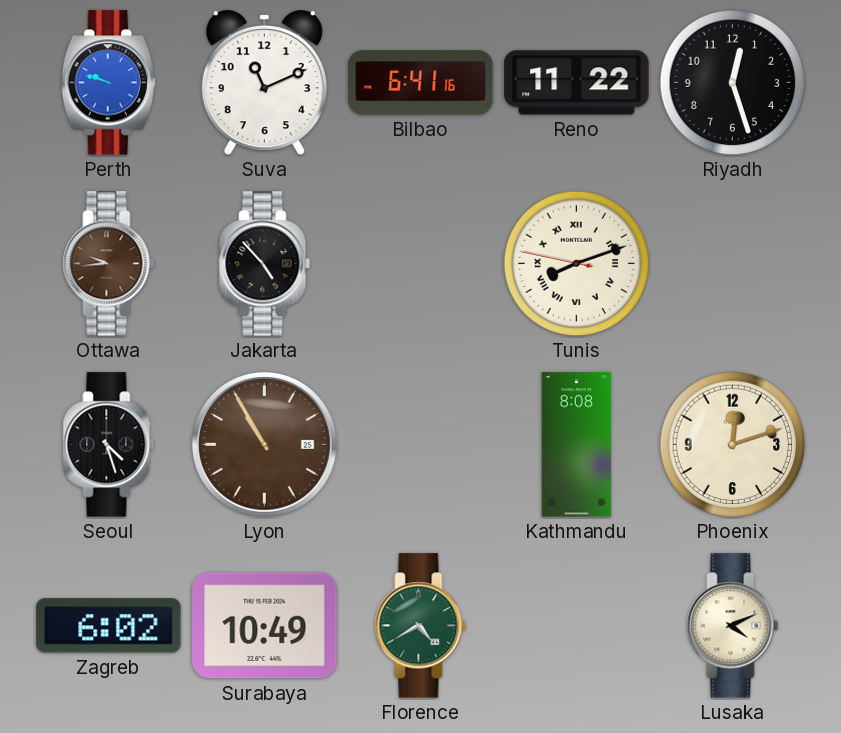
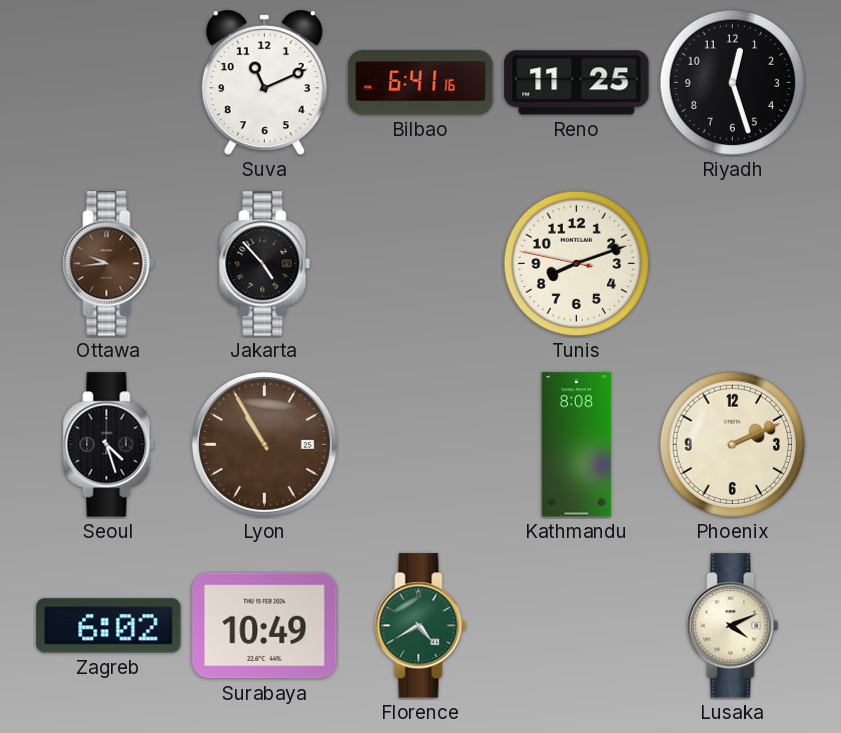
Perth: 9:48 -> none (108, 83)
Reno: 11:22 -> 11:25 (577, 83)
Tunis numerals: Roman -> Arabic (577, 264)
Phoenix: 12:12 -> 2:11 (733, 445)
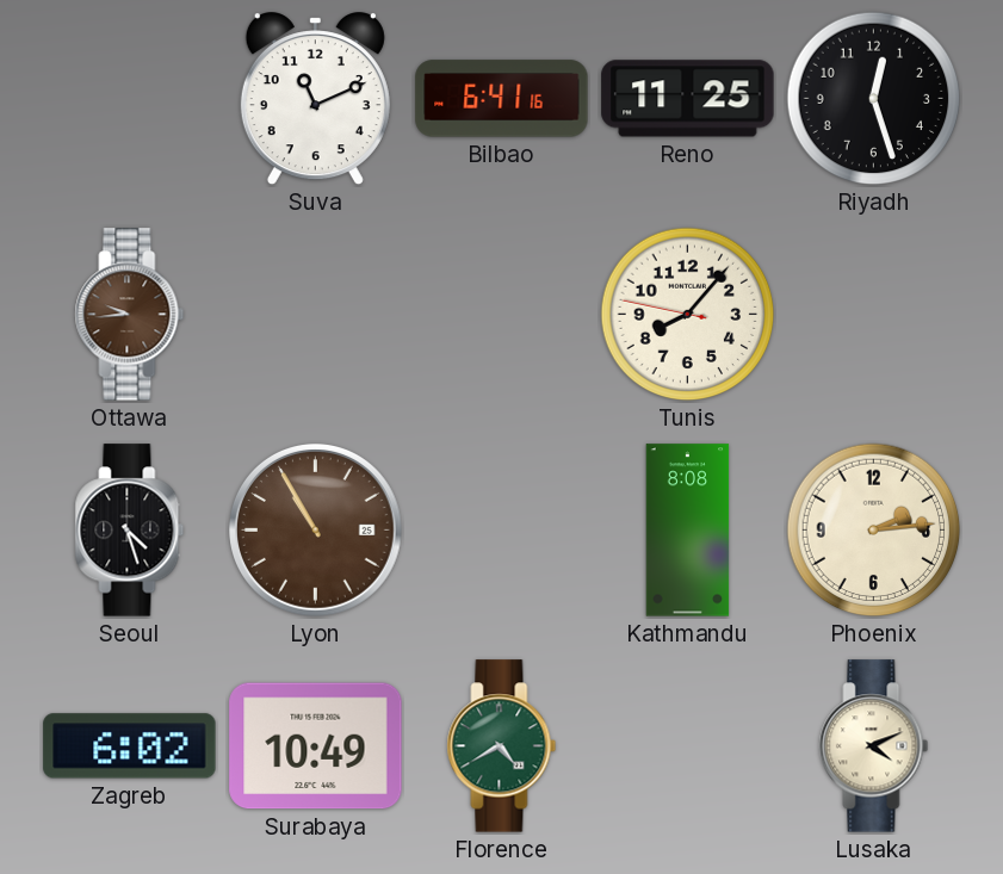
Jakarta: 4:53 -> none (265, 264)
Tunis: 8:11 -> 8:06 (688, 315)
Phoenix: 2:11 -> 2:14 (874, 531)
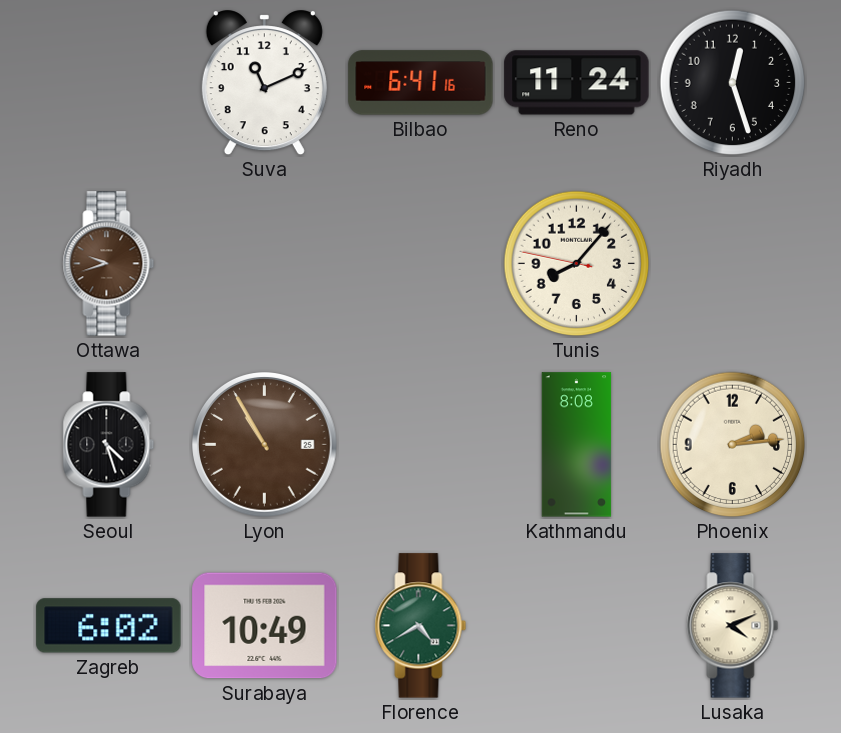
Reno: 11:25 -> 11:24 (577, 83)
Ottawa: 9:44 -> 9:42 (109, 264)
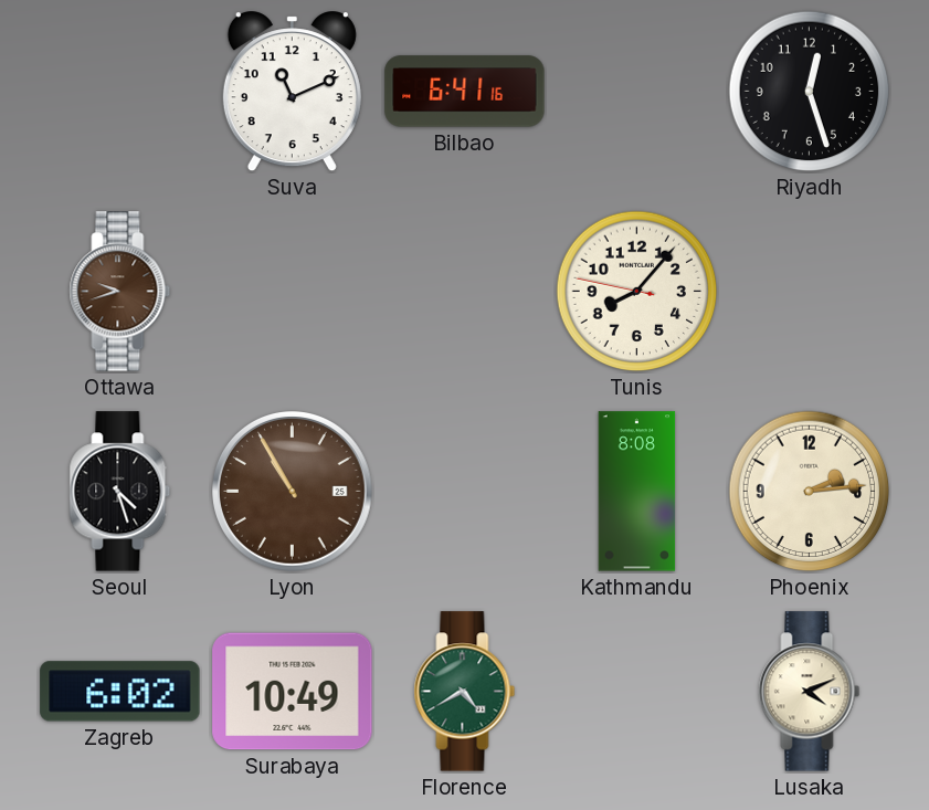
Reno: 11:24 -> none (577, 83)
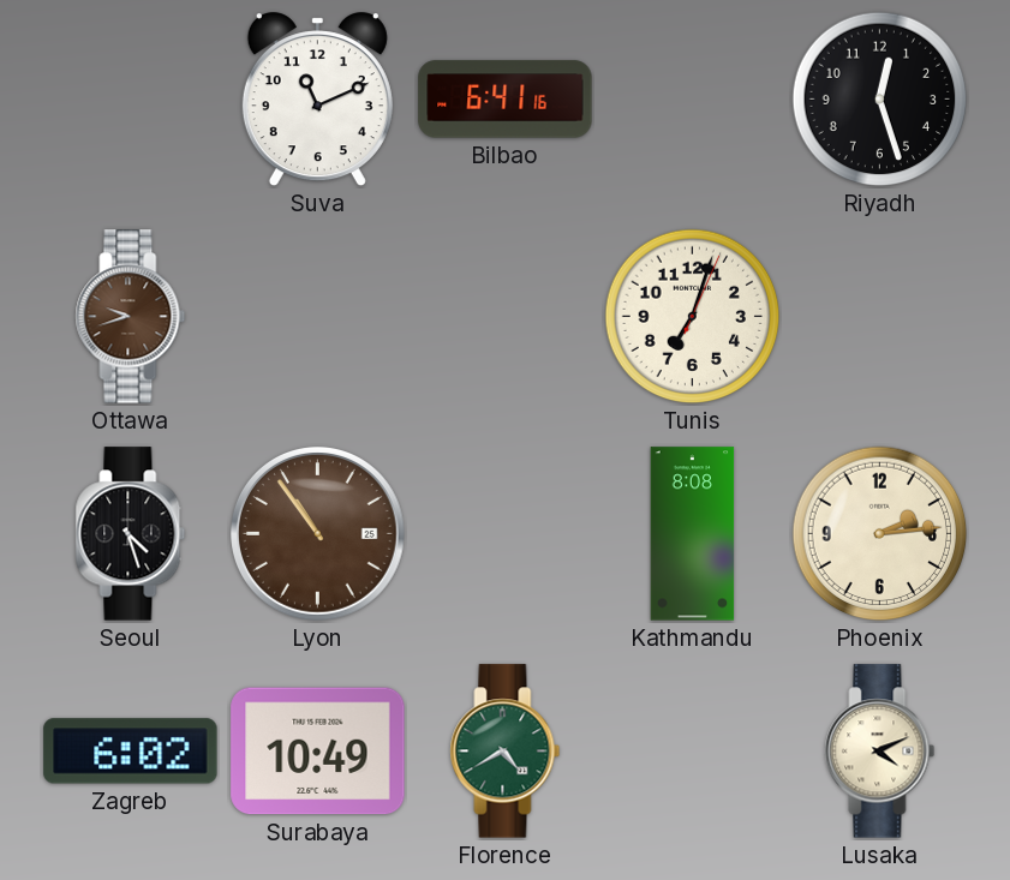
Tunis: 8:06 -> 7:03 (693, 317)
Lyon: 10:55 -> 10:54 (318, 534)
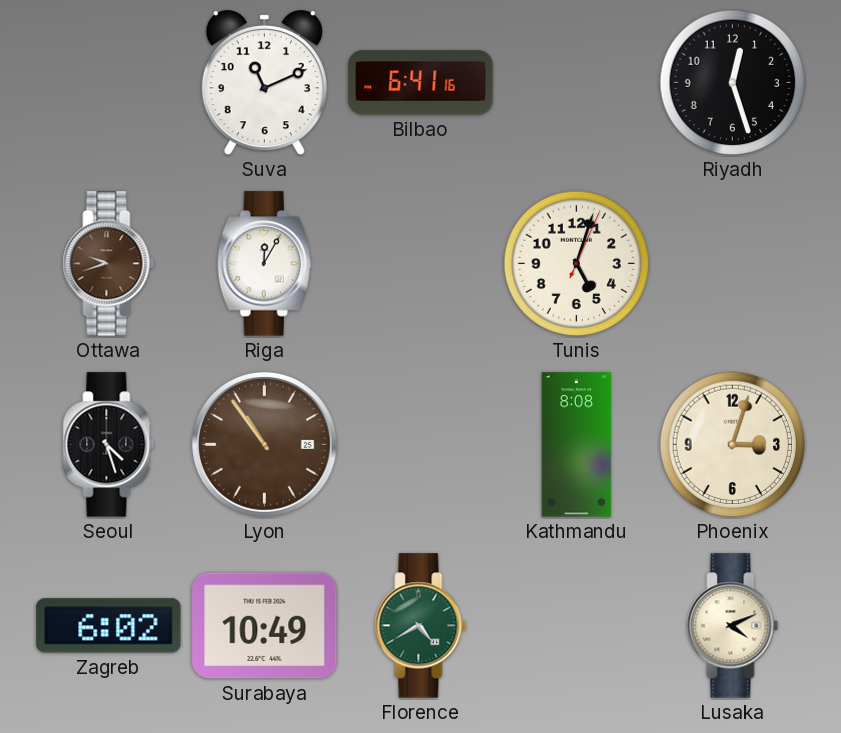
Riga: none -> 12:05 (264, 264)
Tunis: 7:03 -> 5:03 (577, 264)
Phoenix: 2:14 -> 3:03 (733, 445)
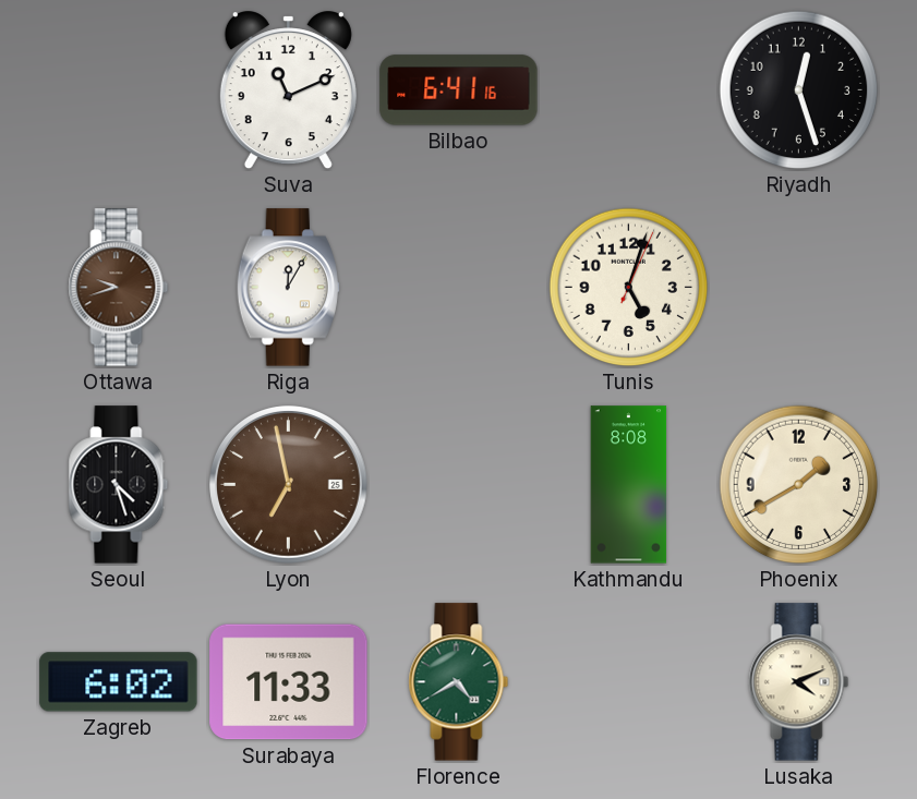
Lyon: 10:54 -> 6:58 (289, 485)
Phoenix: 3:03 -> 1:40 (799, 485)
Surabaya: 10:49 -> 11:33 (289, 682)
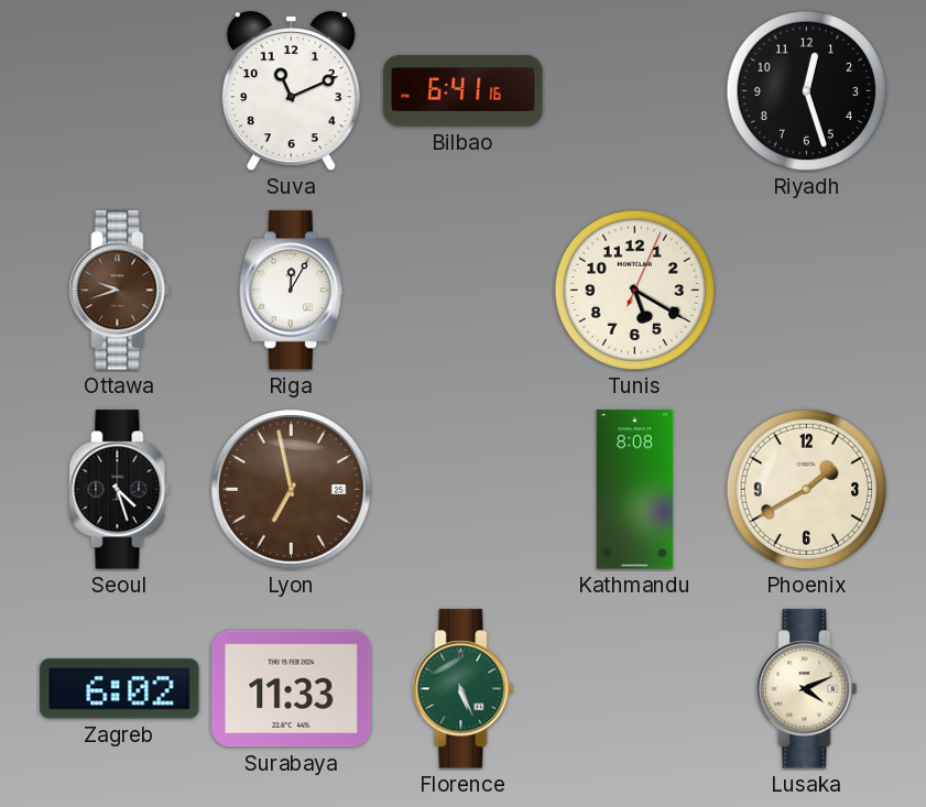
Tunis: 5:03 -> 5:20 (635, 291)
Florence: 4:40 -> 5:26 (464, 689)
